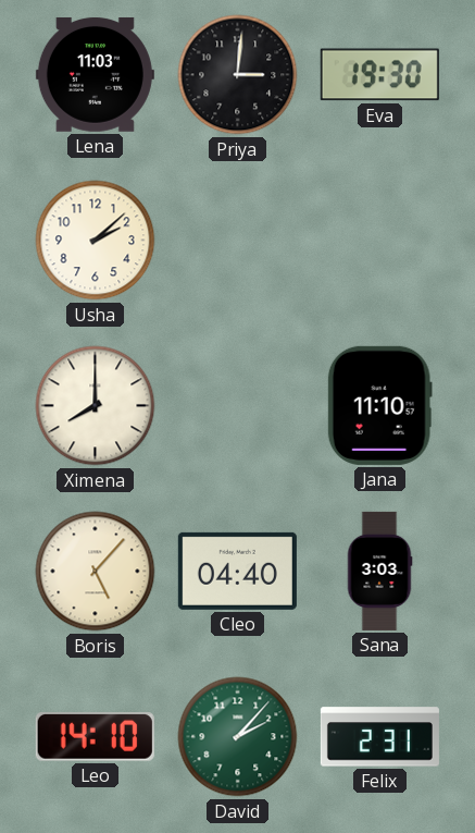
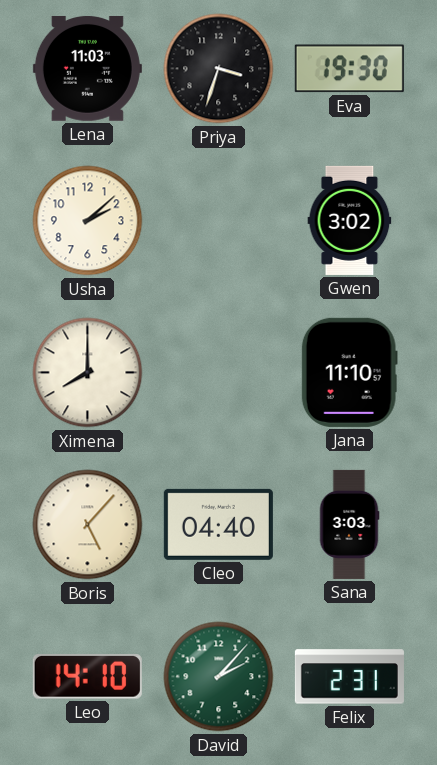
Priya: 3:01 -> 3:33 (219, 69)
Gwen: none -> 3:02 (350, 220)
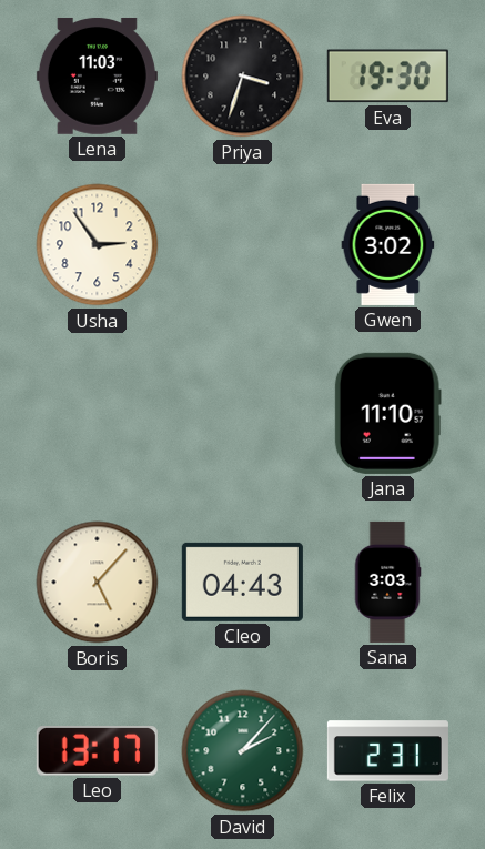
Usha: 2:08 -> 2:54 (98, 245)
Ximena: 8:00 -> none (88, 373)
Cleo: 04:40 -> 04:43 (242, 582)
Leo: 14:10 -> 13:17 (97, 751)
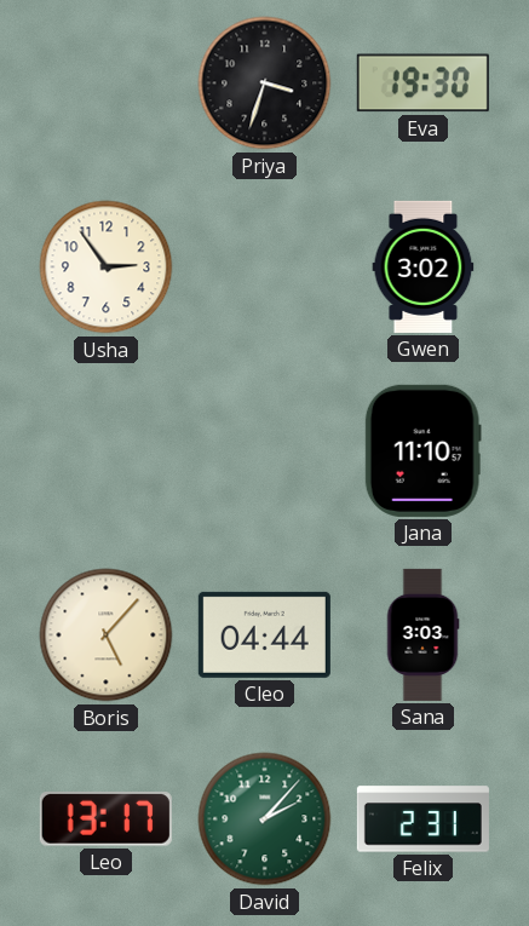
Lena: 11:03 -> none (97, 75)
Cleo: 04:43 -> 04:44 (264, 634)
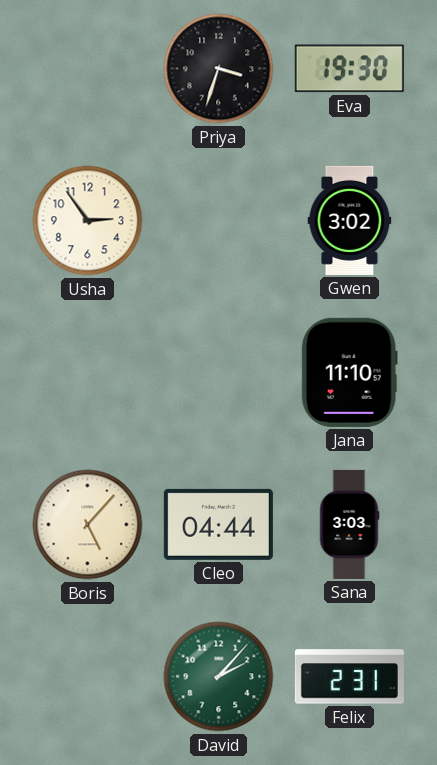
Leo: 13:17 -> none (105, 819)
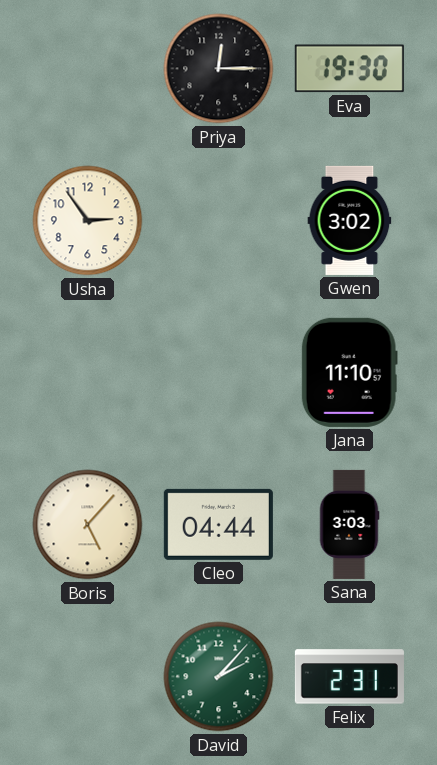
Priya: 3:33 -> 12:15 (219, 69)
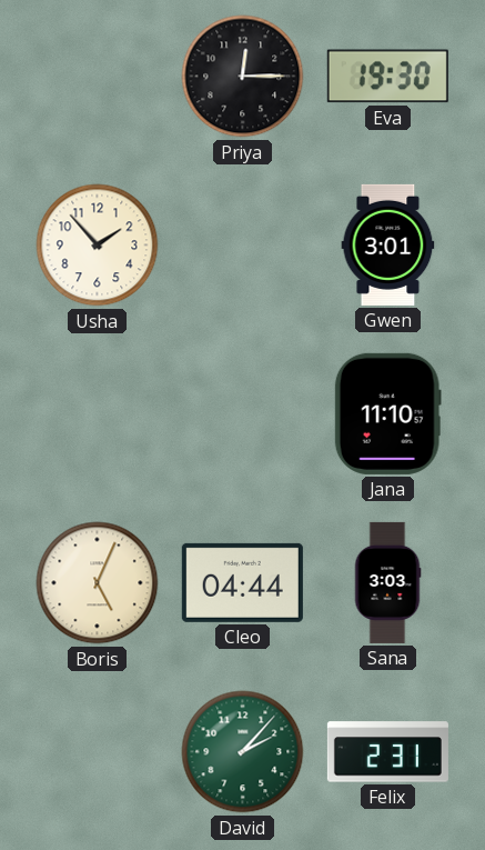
Usha: 2:54 -> 1:53 (98, 246)
Gwen: 3:02 -> 3:01 (388, 244)
Boris: 5:07 -> 5:04 (98, 583)
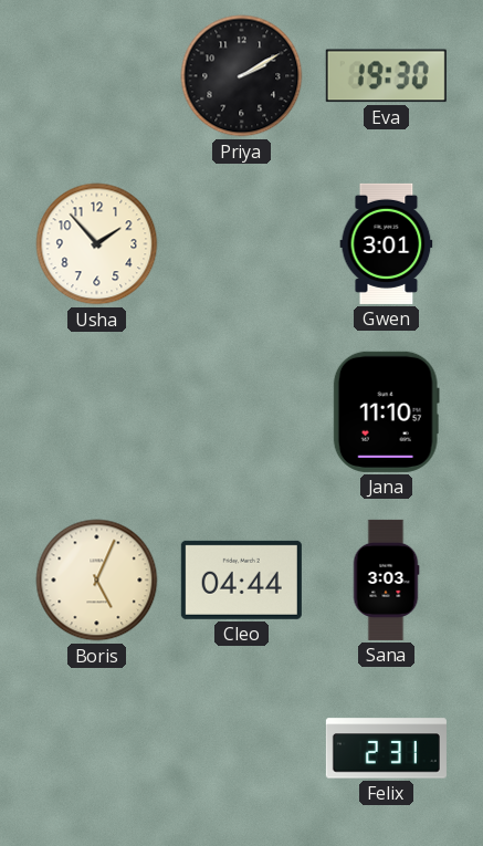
Priya: 12:15 -> 2:10 (242, 76)
David: 2:07 -> none (243, 752)
